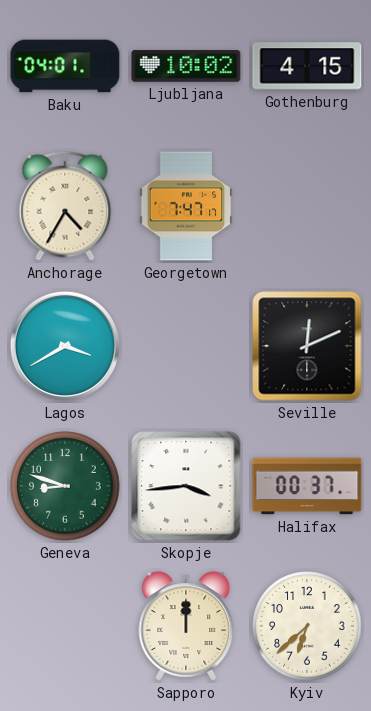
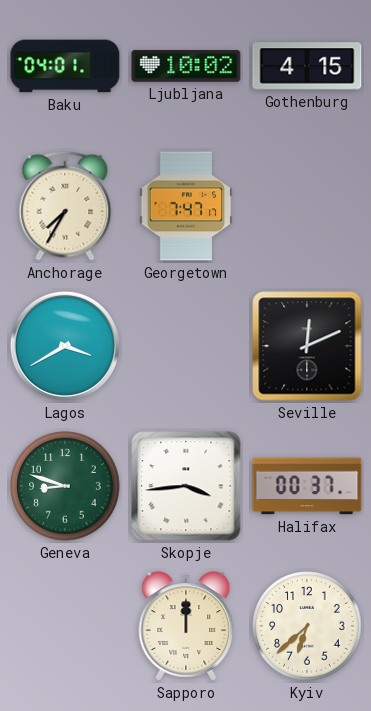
Anchorage: 4:35 -> 7:35 (65, 206)
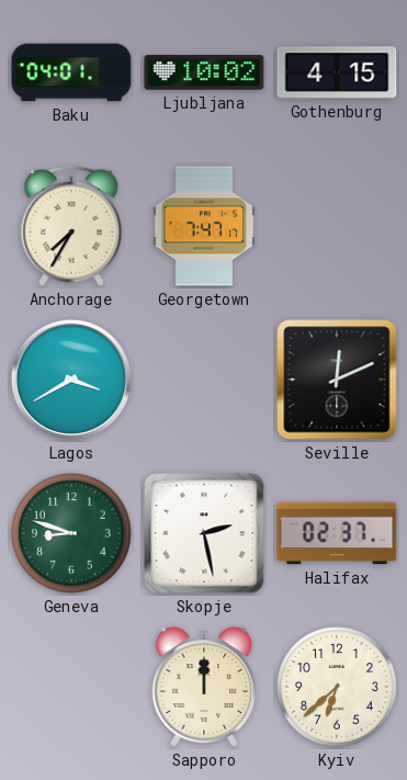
Skopje: 3:44 -> 2:28 (204, 533)
Halifax: 00:37 -> 02:37 (337, 533)
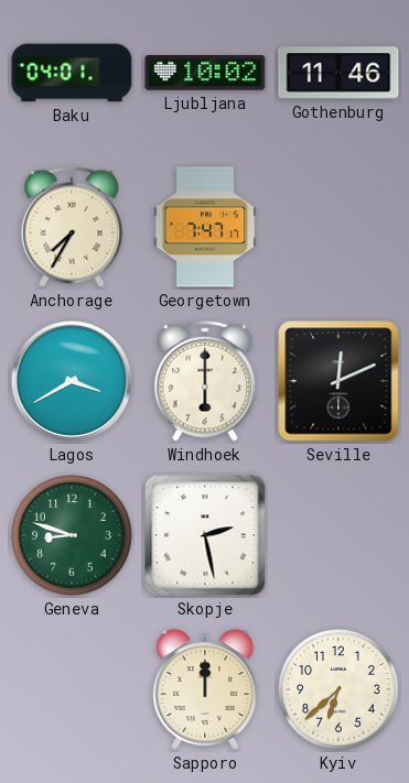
Gothenburg: 4:15 -> 11:46 (338, 73)
Windhoek: none -> 6:00 (205, 381)
Halifax: 02:37 -> none (337, 533)
